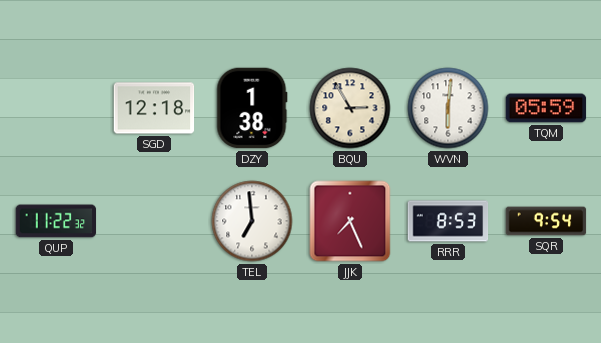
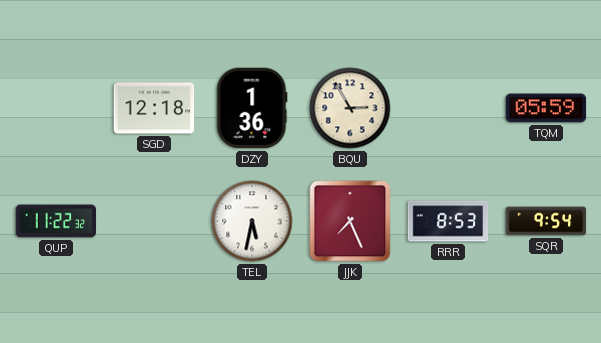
DZY: 1:38 -> 1:36 (252, 108)
WVN: 6:01 -> none (448, 108)
TEL: 6:59 -> 5:32 (252, 221)
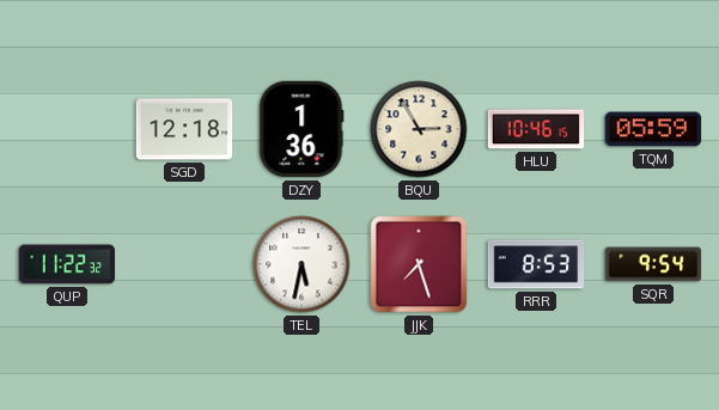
HLU: none -> 10:46 (536, 129)
JJK: 7:26 -> 7:27 (419, 264)
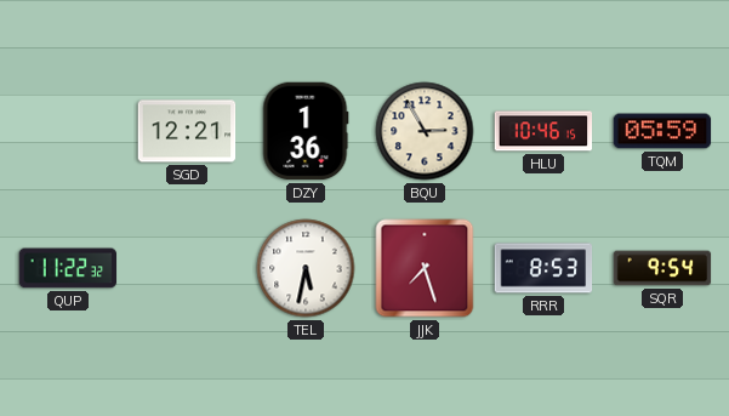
SGD: 12:18 -> 12:21 (187, 131)
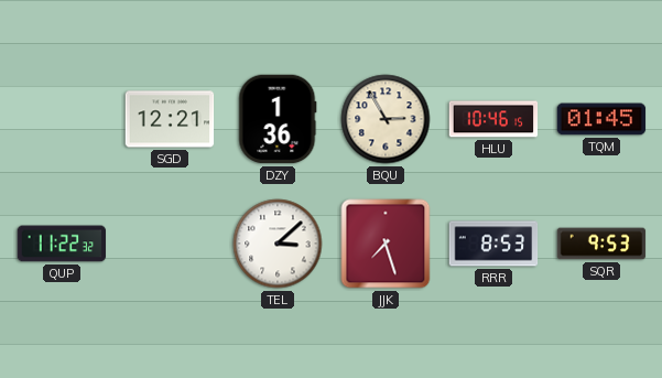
TQM: 05:59 -> 01:45 (601, 119)
TEL: 5:32 -> 3:08 (278, 244)
SQR: 9:54 -> 9:53 (601, 244)
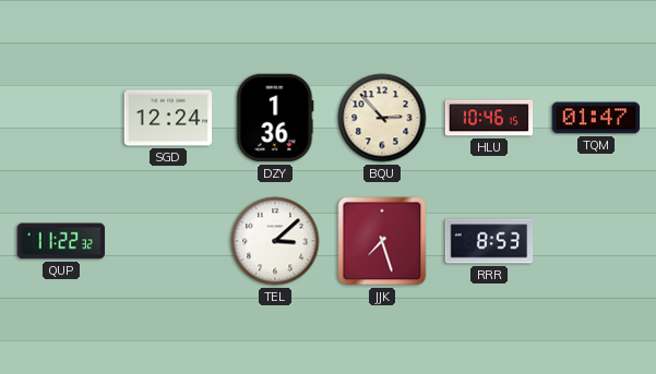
SGD: 12:21 -> 12:24 (168, 118)
BQU: 2:55 -> 2:53 (382, 118)
TQM: 01:45 -> 01:47 (596, 118)
SQR: 9:53 -> none (601, 244)
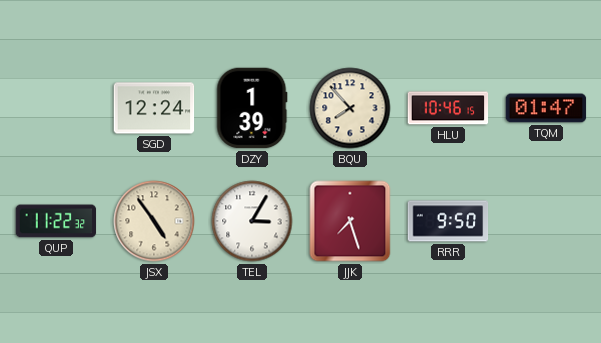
DZY: 1:36 -> 1:39 (252, 108)
BQU: 2:53 -> 7:53 (350, 108)
JSX: none -> 4:54 (154, 221)
TEL: 3:08 -> 3:05 (252, 221)
RRR: 8:53 -> 9:50 (448, 221)
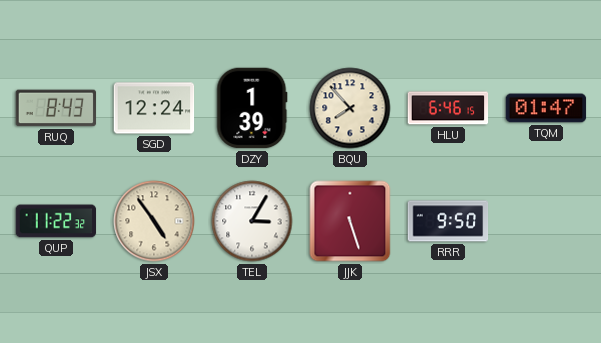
RUQ: none -> 8:43 (56, 108)
HLU: 10:46 -> 6:46 (448, 108)
JJK: 7:27 -> 5:27 (350, 221)
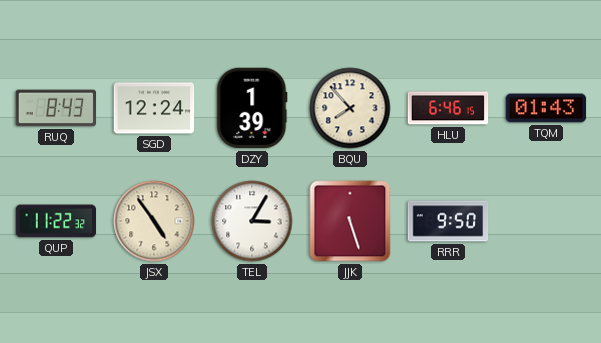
TQM: 01:47 -> 01:43 (546, 108)
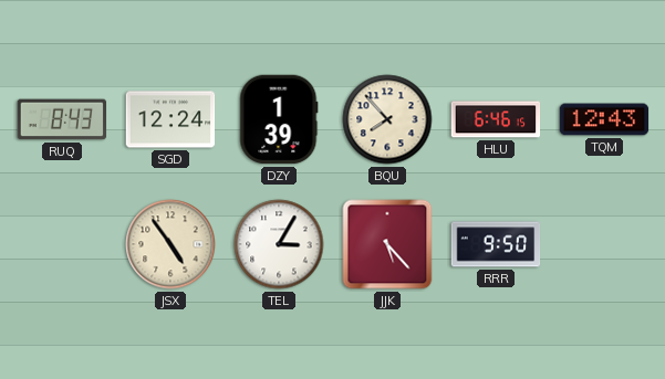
TQM: 01:43 -> 12:43 (604, 119)
QUP: 11:22 -> none (56, 221)
JJK: 5:27 -> 5:23 (387, 244)
